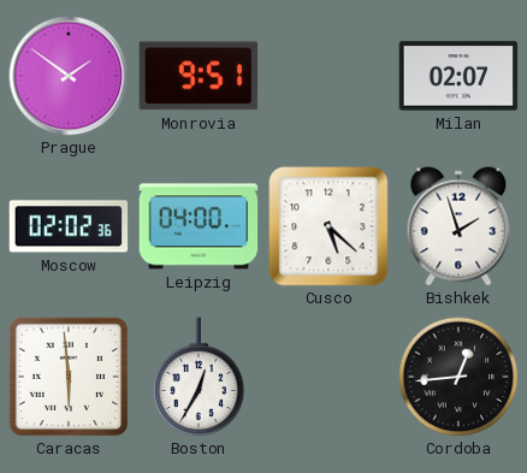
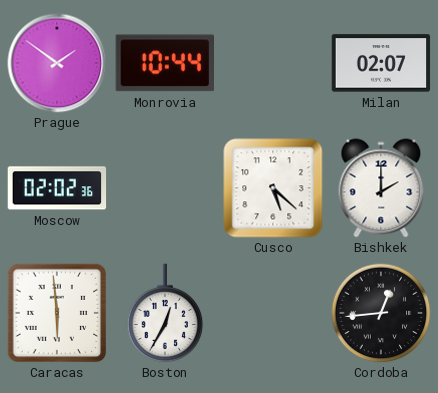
Monrovia: 9:51 -> 10:44 (164, 63)
Leipzig: 04:00 -> none (199, 226)
Bishkek: 1:57 -> 2:00 (381, 188)
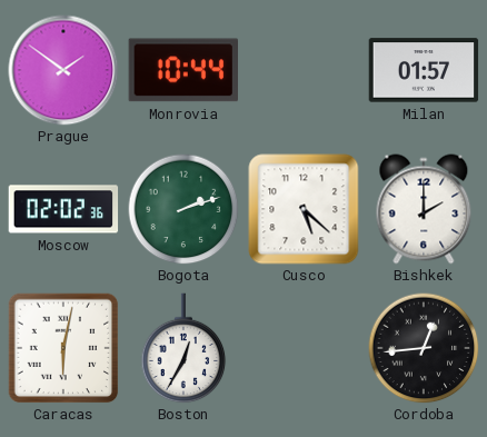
Milan: 02:07 -> 01:57 (424, 70)
Bogota: none -> 2:12 (183, 209)
Caracas: 5:59 -> 6:02 (63, 348)
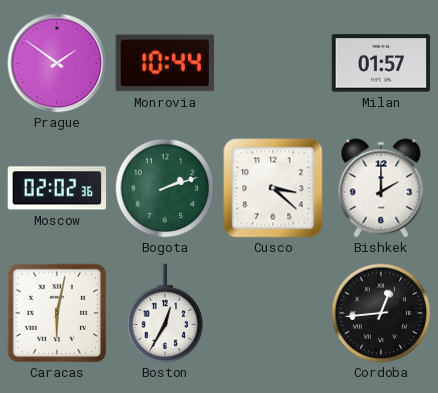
Cusco: 5:22 -> 3:22 (273, 188)
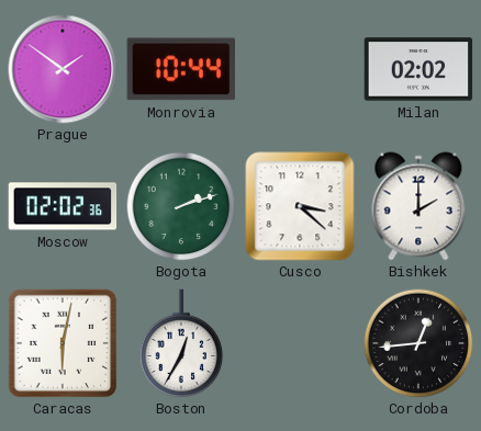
Milan: 01:57 -> 02:02 (418, 69)
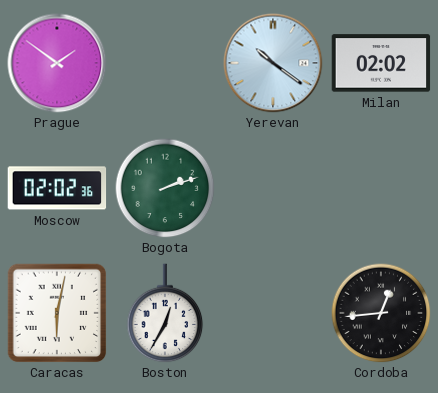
Monrovia: 10:44 -> none (180, 69)
Yerevan: none -> 10:21 (273, 63)
Cusco: 3:22 -> none (300, 206)
Bishkek: 2:00 -> none (418, 206)
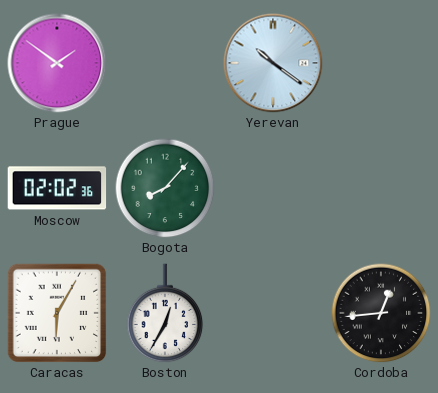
Milan: 02:02 -> none (381, 63)
Bogota: 2:12 -> 8:07 (165, 188)
Caracas: 6:02 -> 6:05 (57, 313)
